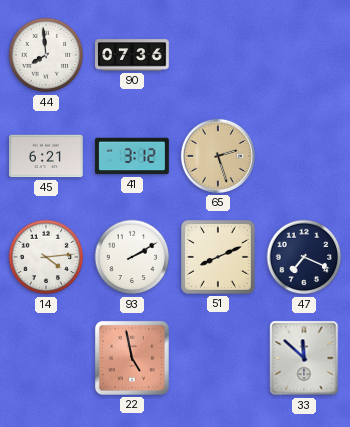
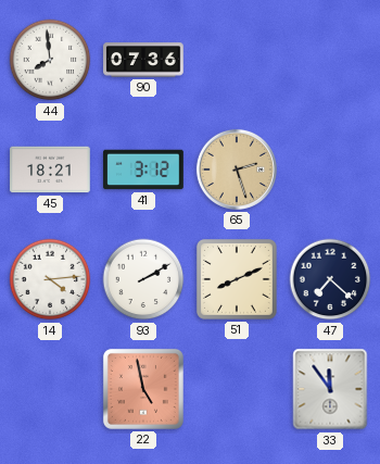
45: 6:21 -> 18:21 (50, 170)
47: 7:19 -> 7:22 (330, 279)
33: 11:52 -> 11:54 (330, 389)
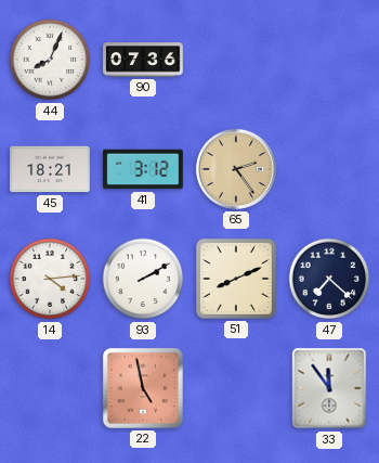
44: 7:59 -> 8:04 (50, 60)
65: 2:27 -> 2:24 (236, 169)
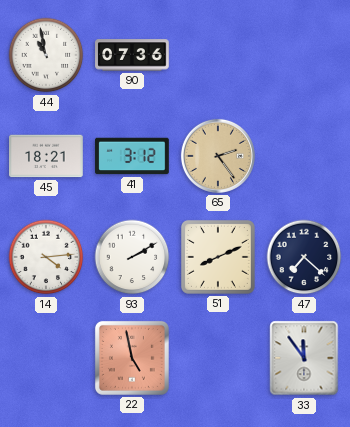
44: 8:04 -> 10:58 (46, 55)
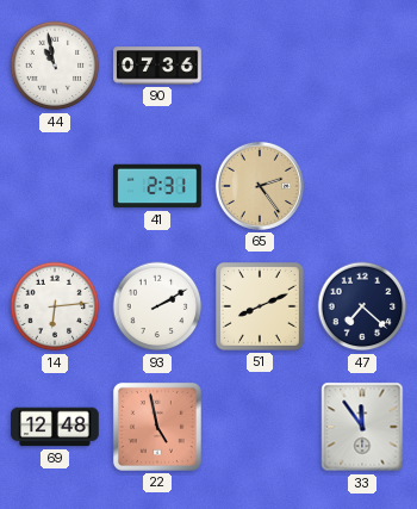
45: 18:21 -> none (46, 156)
41: 3:12 -> 2:31 (157, 186)
14: 4:14 -> 6:14 (55, 306)
69: none -> 12:48 (55, 427)
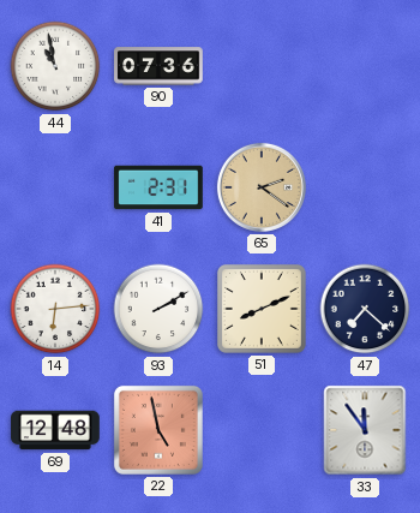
65: 2:24 -> 2:21 (262, 187)
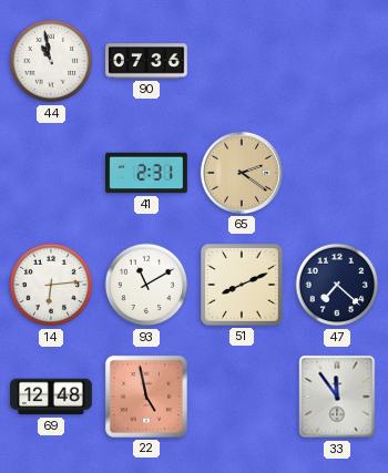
93: 2:10 -> 11:10 (146, 285)
